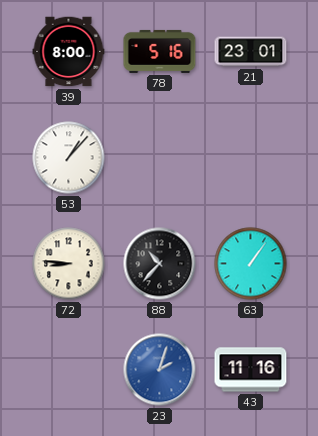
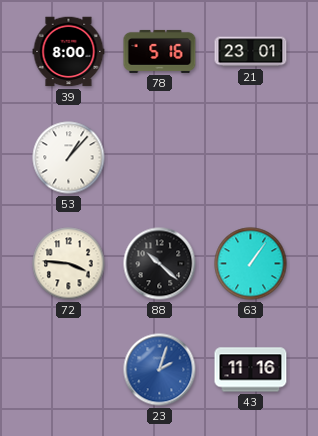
72: 8:46 -> 3:46 (69, 264)
88: 10:37 -> 10:22 (160, 264)
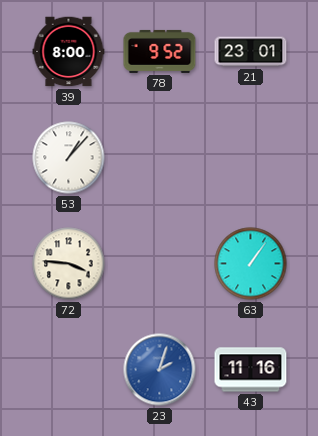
78: 5:16 -> 9:52 (160, 51)
88: 10:22 -> none (160, 264)
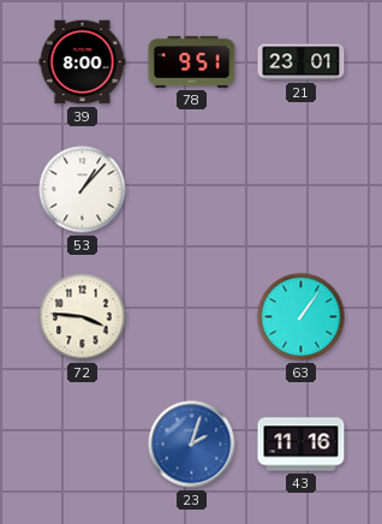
78: 9:52 -> 9:51 (192, 61)
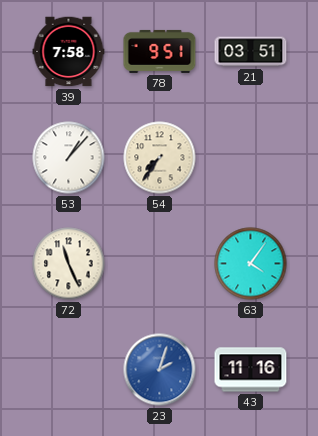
39: 8:00 -> 7:58 (69, 52)
21: 23:01 -> 03:51 (251, 52)
54: none -> 7:36 (160, 158)
72: 3:46 -> 11:26 (69, 264)
63: 1:06 -> 4:06 (251, 264)
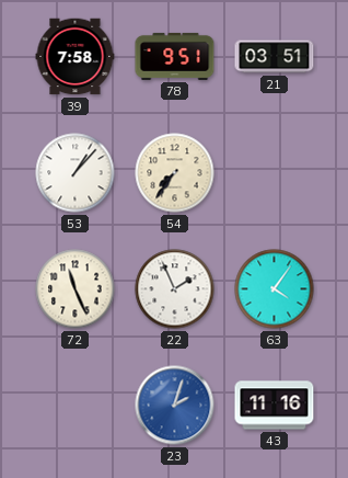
22: none -> 1:56 (175, 289)
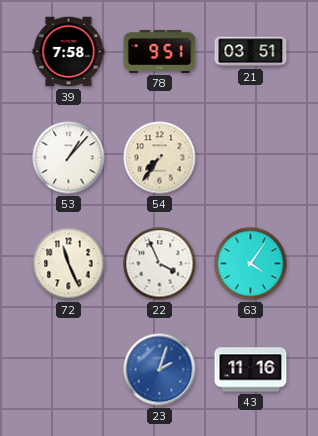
22: 1:56 -> 3:56 (160, 264)
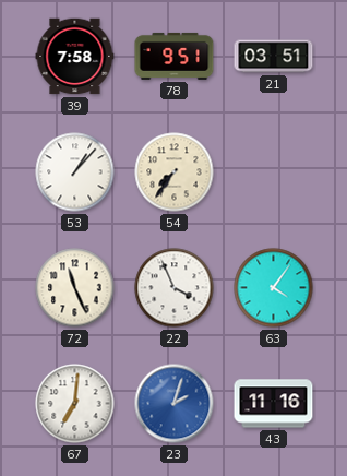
67: none -> 7:01 (75, 404)
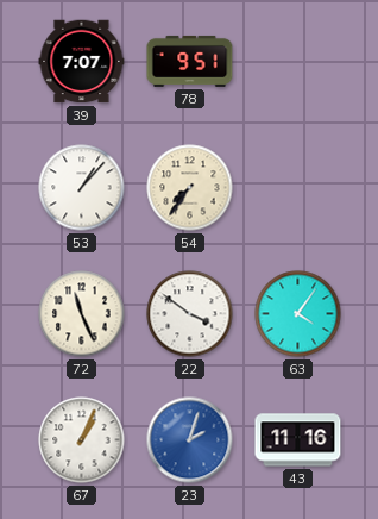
39: 7:58 -> 7:07 (82, 62)
21: 03:51 -> none (274, 57)
22: 3:56 -> 3:51 (190, 314)
67: 7:01 -> 1:04 (82, 440)
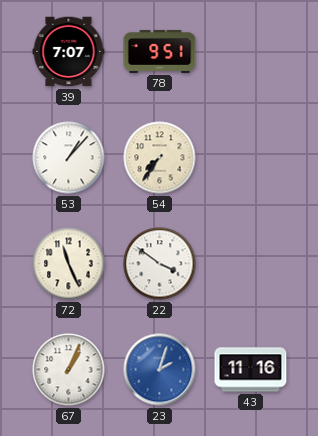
63: 4:06 -> none (298, 314)
